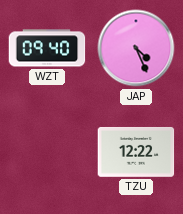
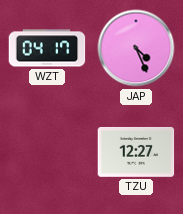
WZT: 09:40 -> 04:17 (47, 48)
TZU: 12:22 -> 12:27 (136, 152)
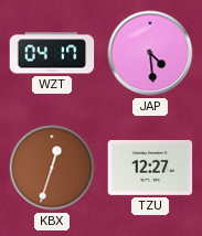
JAP: 4:26 -> 4:29 (150, 53)
KBX: none -> 12:33 (52, 168)
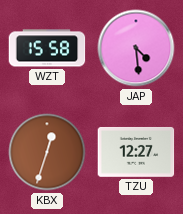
WZT: 04:17 -> 15:58 (47, 48)
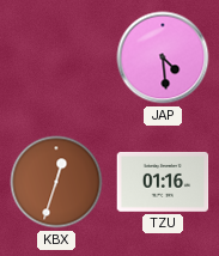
WZT: 15:58 -> none (47, 48)
TZU: 12:27 -> 01:16 (163, 182)
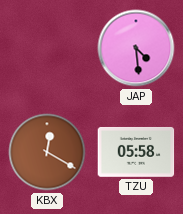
KBX: 12:33 -> 12:20 (47, 152)
TZU: 01:16 -> 05:58 (136, 152)
